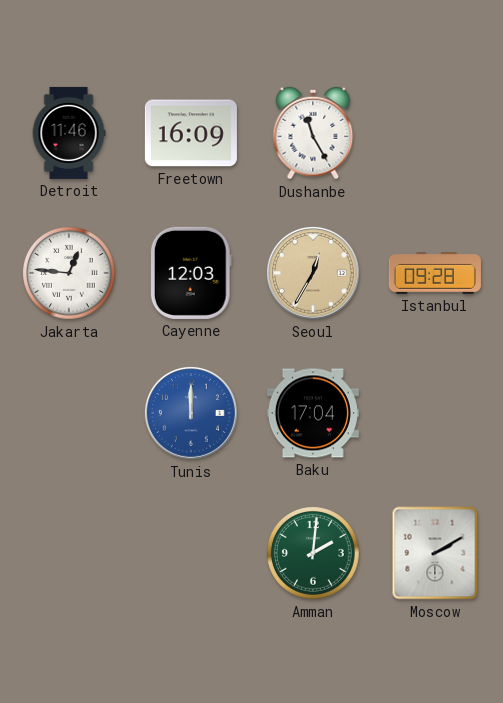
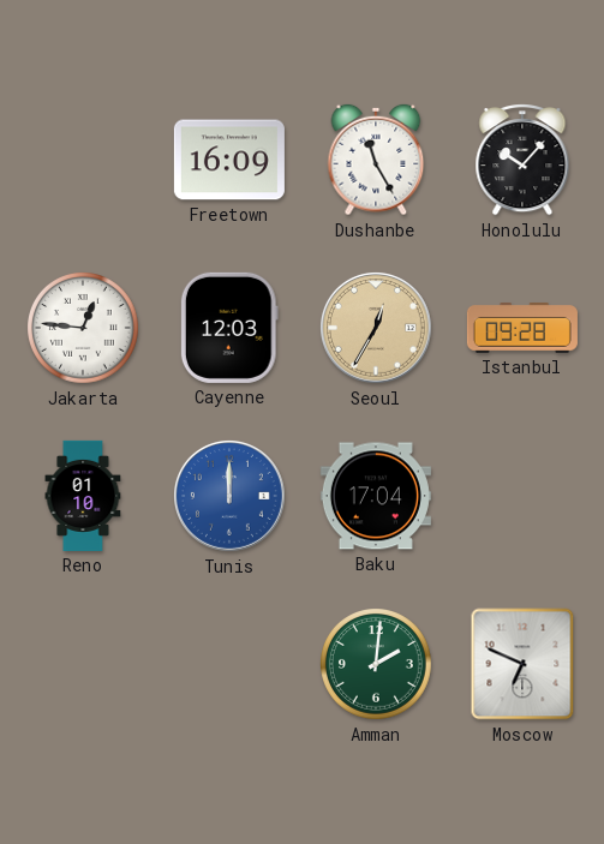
Detroit: 11:46 -> none (69, 133)
Honolulu: none -> 10:07 (522, 161)
Reno: none -> 01:10 (83, 496)
Moscow: 2:10 -> 6:49 (522, 664)
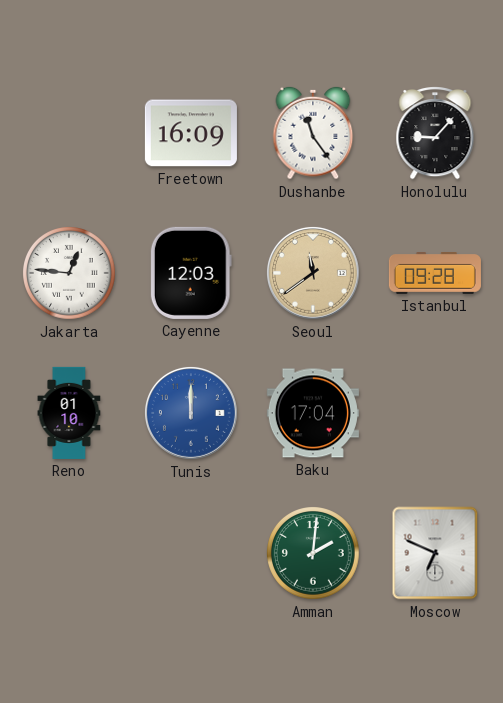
Dushanbe: 11:25 -> 11:24 (313, 133)
Honolulu: 10:07 -> 9:07 (435, 134)
Seoul: 12:35 -> 11:39 (313, 273)
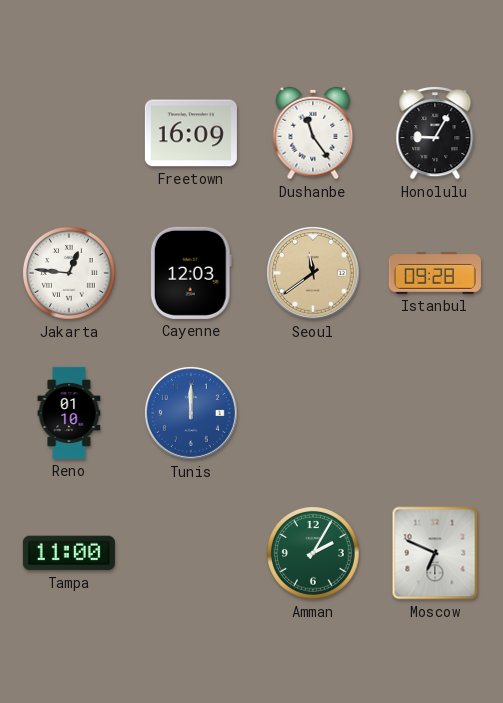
Honolulu: 9:07 -> 9:05 (435, 134)
Baku: 17:04 -> none (313, 413)
Tampa: none -> 11:00 (69, 553)
Amman: 2:01 -> 2:05 (314, 554)
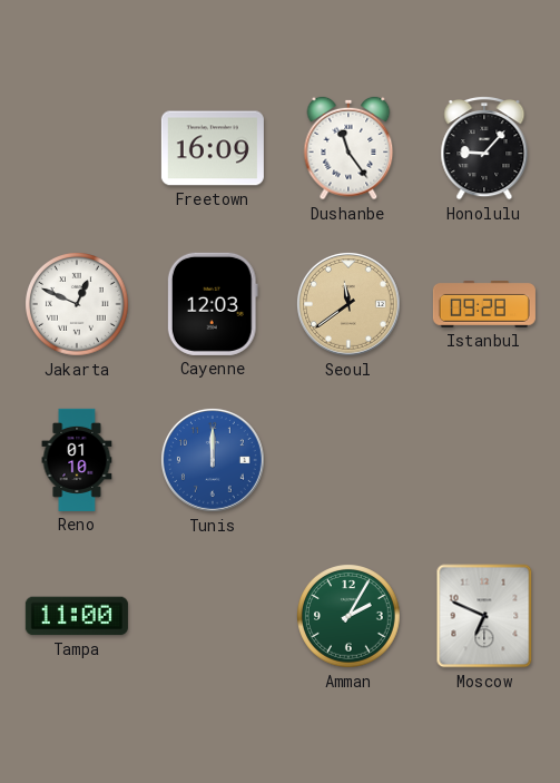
Honolulu: 9:05 -> 9:07 (484, 149)
Jakarta: 12:46 -> 12:49 (78, 305)
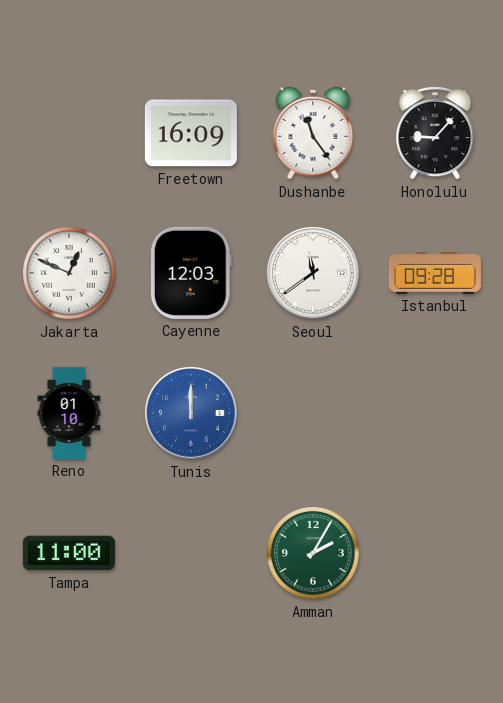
Seoul dial: champagne -> white (313, 273)
Moscow: 6:49 -> none (484, 616)
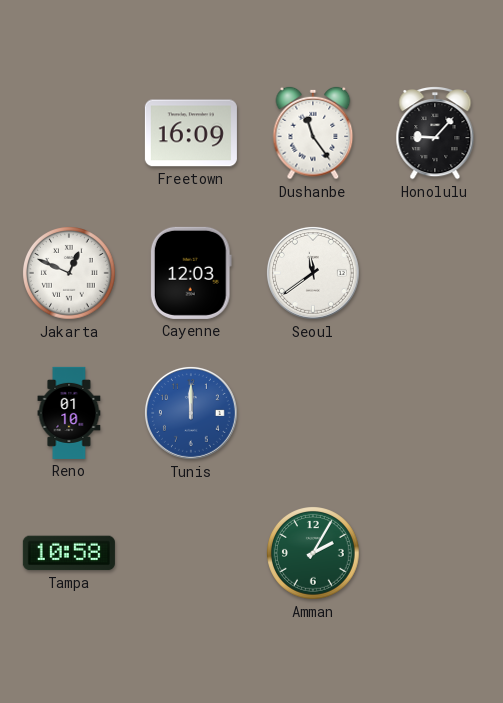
Istanbul: 09:28 -> none (435, 274)
Tampa: 11:00 -> 10:58 (69, 553)
